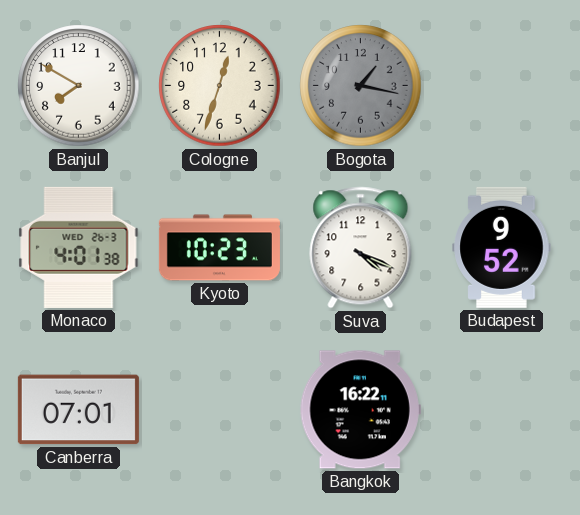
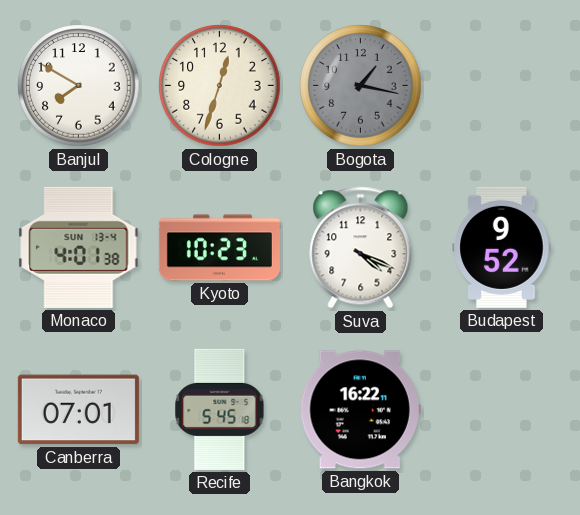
Monaco date: WED 26-3 -> SUN 13-4 (79, 247)
Recife: none -> 5:45 (220, 409)
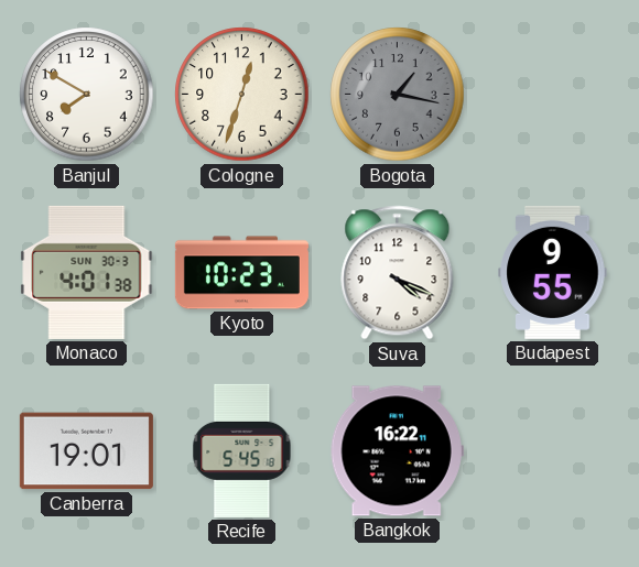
Monaco date: SUN 13-4 -> SUN 30-3 (87, 272)
Budapest: 9:52 -> 9:55 (553, 272)
Canberra: 07:01 -> 19:01 (86, 451)
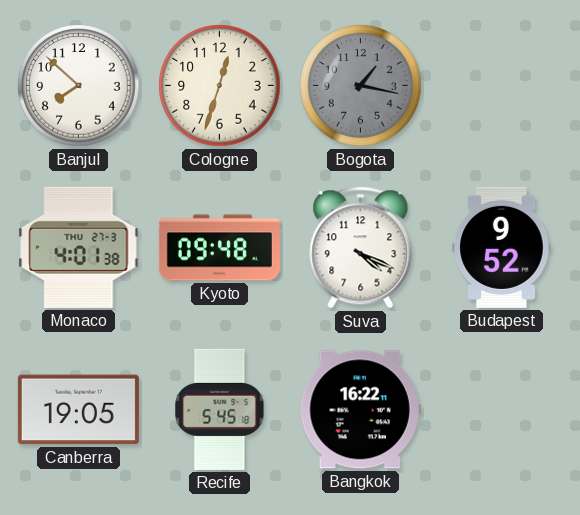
Banjul: 7:50 -> 7:52 (79, 86)
Monaco date: SUN 30-3 -> THU 27-3 (79, 247)
Kyoto: 10:23 -> 09:48 (219, 248)
Budapest: 9:55 -> 9:52 (502, 247)
Canberra: 19:01 -> 19:05 (78, 410)
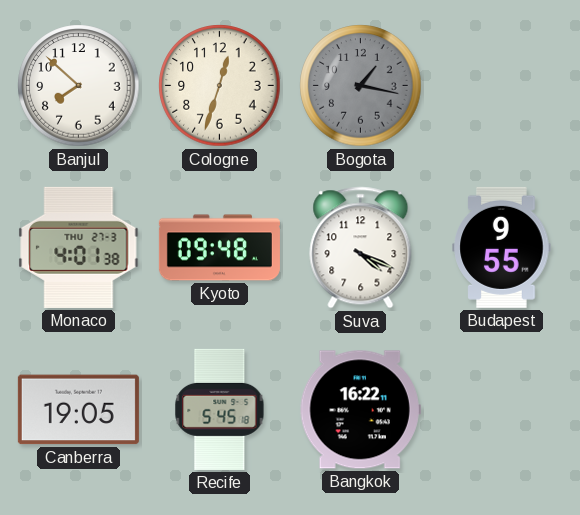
Budapest: 9:52 -> 9:55 (502, 247)
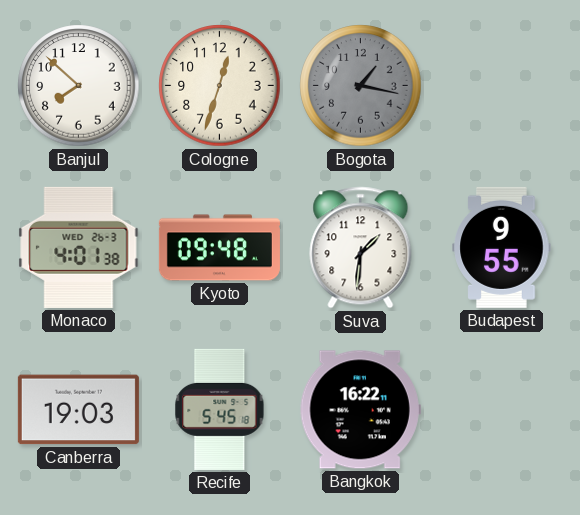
Monaco date: THU 27-3 -> WED 26-3 (79, 247)
Suva: 4:19 -> 1:31 (361, 248)
Canberra: 19:05 -> 19:03 (78, 410)
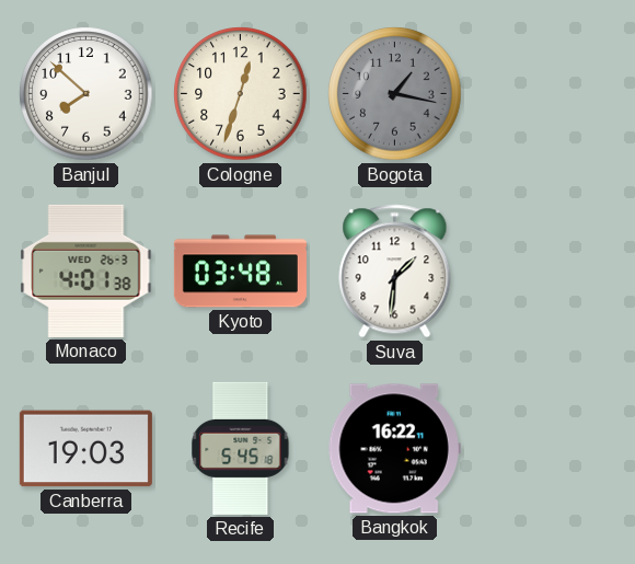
Kyoto: 09:48 -> 03:48 (240, 272)
Budapest: 9:55 -> none (502, 247)
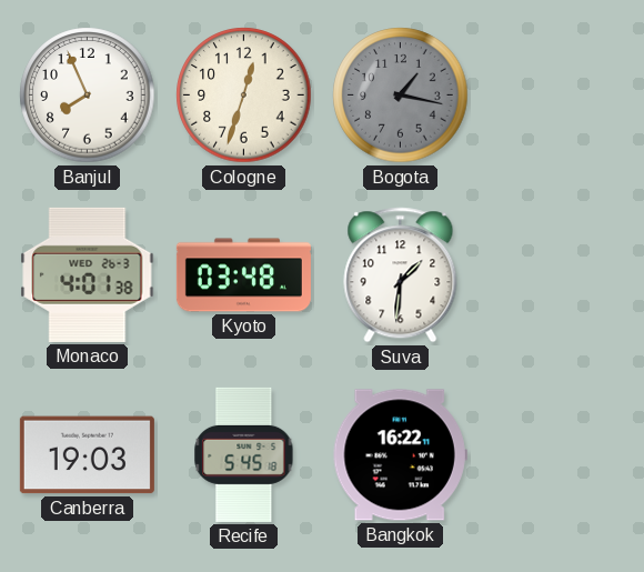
Banjul: 7:52 -> 7:56 (88, 96)
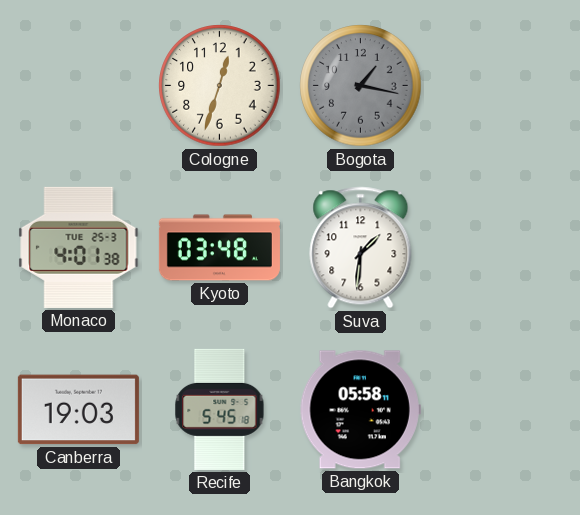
Banjul: 7:56 -> none (88, 96)
Monaco date: WED 26-3 -> TUE 25-3 (79, 247)
Bangkok: 16:22 -> 05:58 (360, 410)
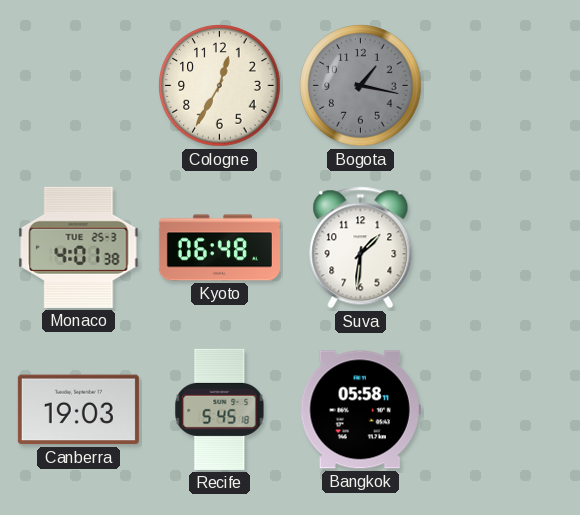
Cologne: 12:33 -> 12:35 (220, 86)
Kyoto: 03:48 -> 06:48 (219, 248)
